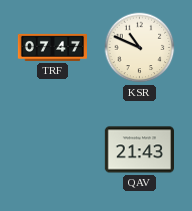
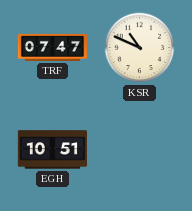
EGH: none -> 10:51 (52, 150)
QAV: 21:43 -> none (139, 150)
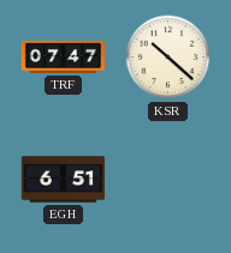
KSR: 10:49 -> 10:22 (168, 58)
EGH: 10:51 -> 6:51 (63, 180)
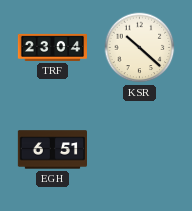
TRF: 07:47 -> 23:04 (52, 47)
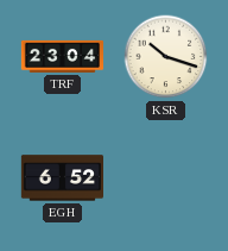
KSR: 10:22 -> 10:18 (166, 57)
EGH: 6:51 -> 6:52 (62, 178)
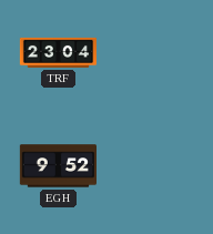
KSR: 10:18 -> none (166, 57)
EGH: 6:52 -> 9:52 (58, 166)
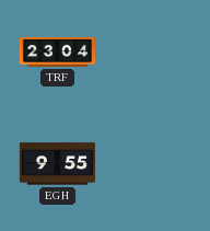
EGH: 9:52 -> 9:55 (57, 164)
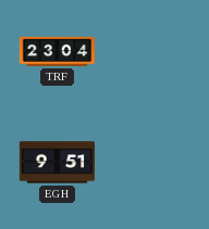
EGH: 9:55 -> 9:51 (57, 163)
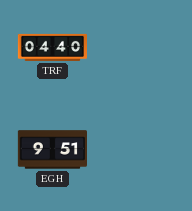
TRF: 23:04 -> 04:40 (52, 47)
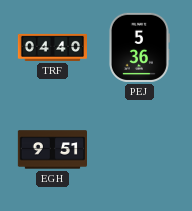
PEJ: none -> 5:36 (139, 47)
